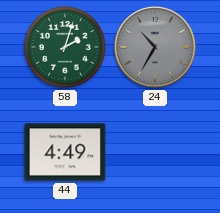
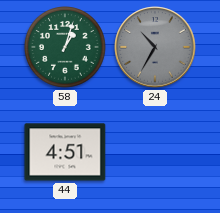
58: 2:03 -> 1:03 (66, 48)
44: 4:49 -> 4:51 (65, 152)
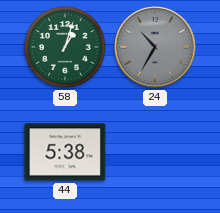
44: 4:51 -> 5:38 (65, 152)
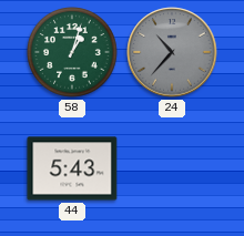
24: 10:35 -> 10:37 (172, 52)
44: 5:38 -> 5:43 (72, 168)
